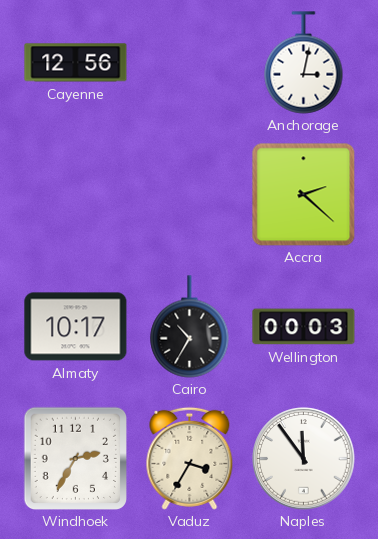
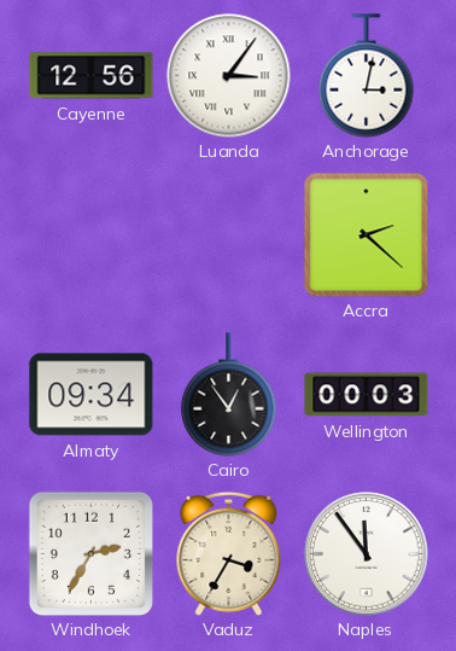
Luanda: none -> 3:06 (229, 76)
Almaty: 10:17 -> 09:34 (92, 395)
Cairo: 10:35 -> 12:54 (229, 395)
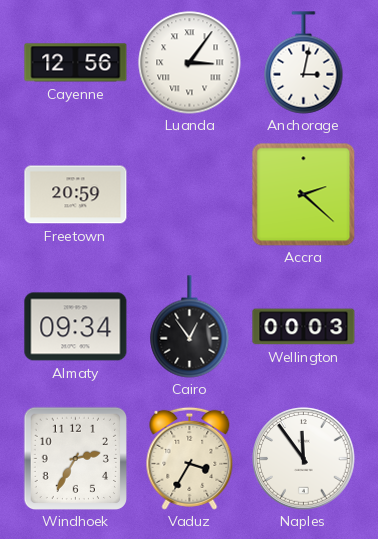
Freetown: none -> 20:59 (76, 195)
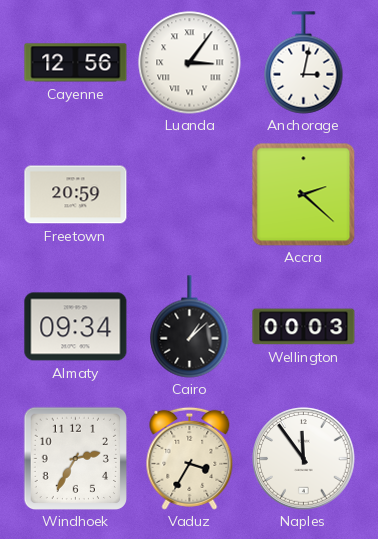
Cairo: 12:54 -> 1:08 (190, 327)
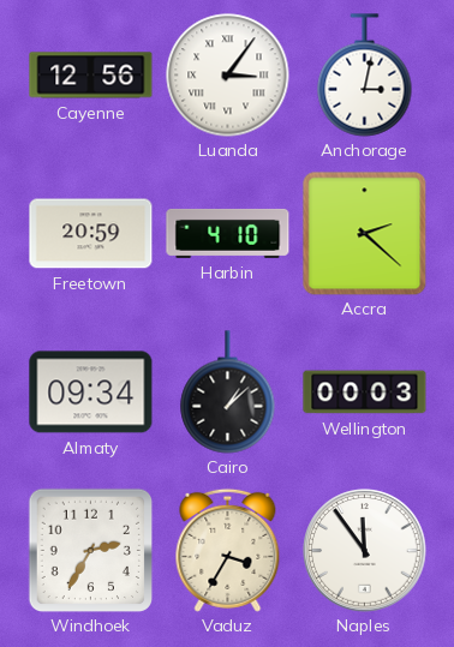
Harbin: none -> 4:10 (228, 233)
